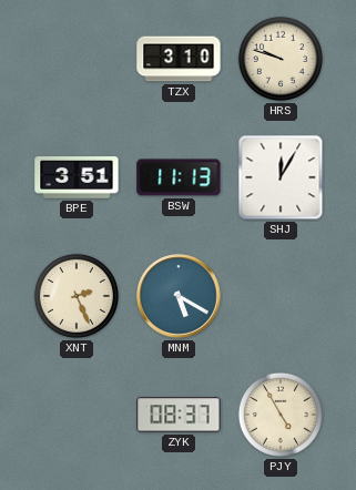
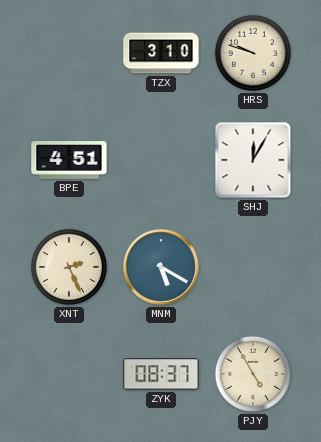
BPE: 3:51 -> 4:51 (69, 160)
BSW: 11:13 -> none (179, 177)
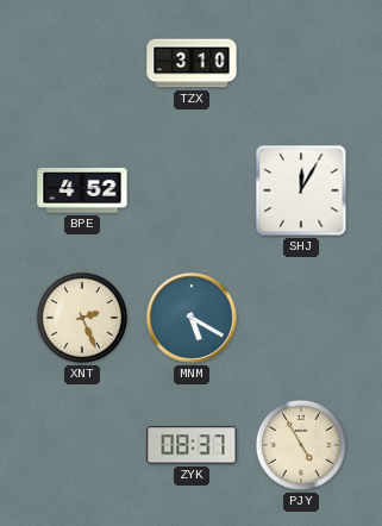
HRS: 9:48 -> none (253, 53)
BPE: 4:51 -> 4:52 (82, 190)
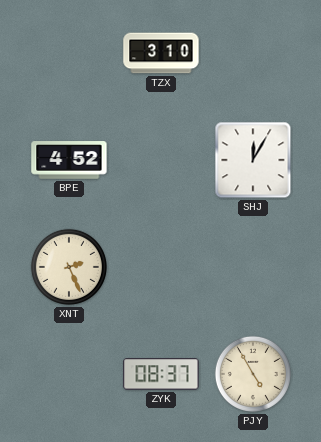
MNM: 5:20 -> none (192, 318)
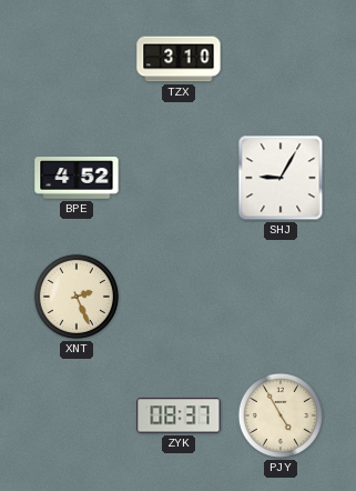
SHJ: 12:05 -> 9:05 (281, 178)
